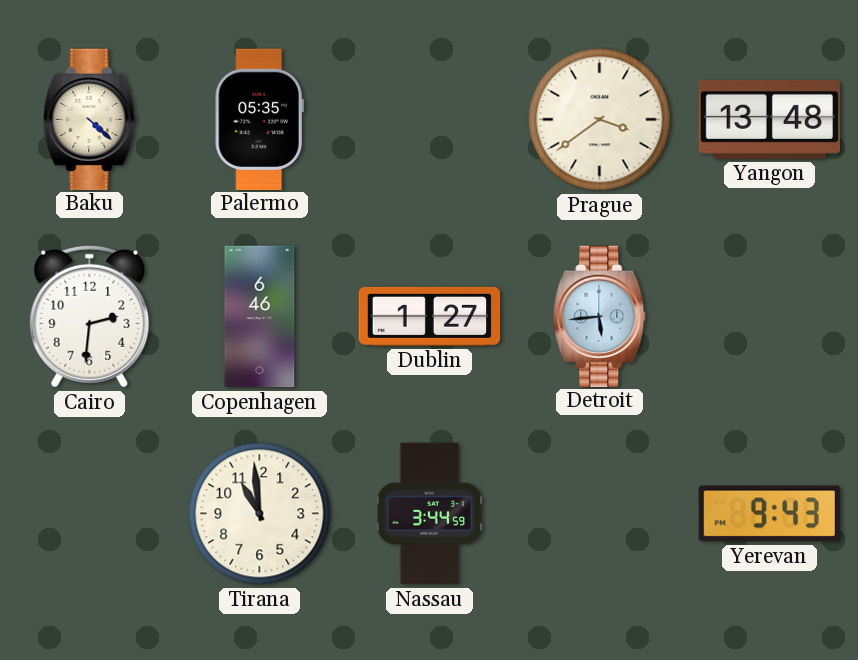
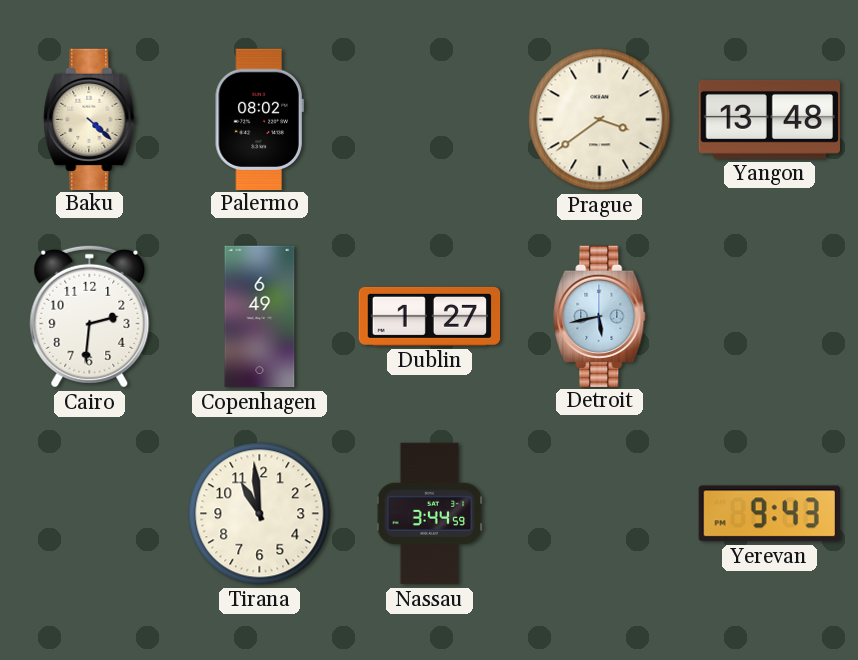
Palermo: 05:35 -> 08:02 (259, 119)
Copenhagen: 6:46 -> 6:49 (260, 317)
Detroit: 5:44 -> 5:43 (600, 316)
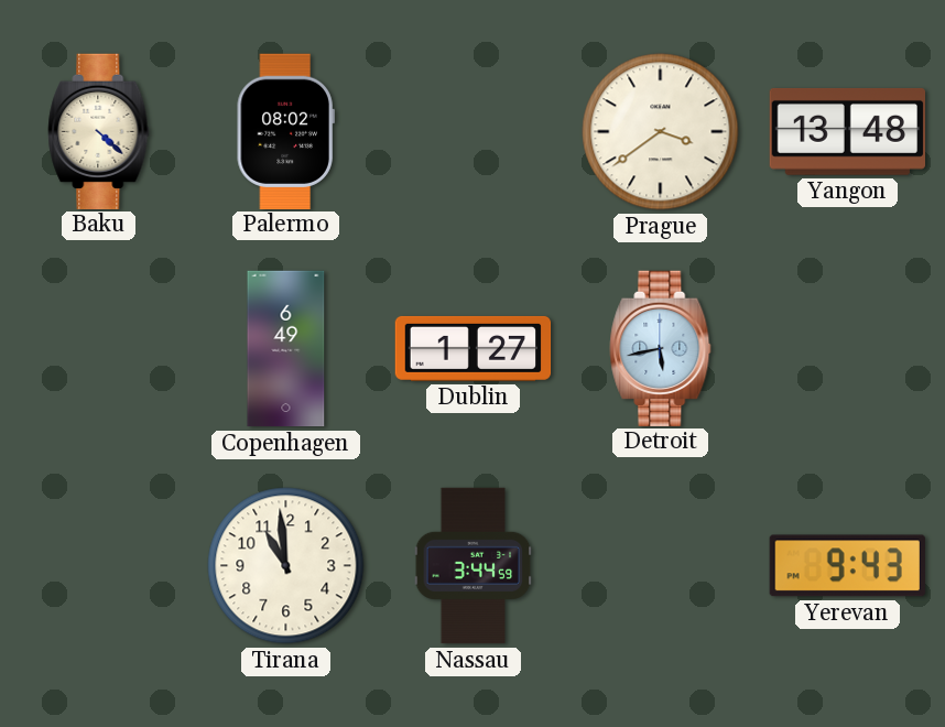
Cairo: 2:31 -> none (90, 316)
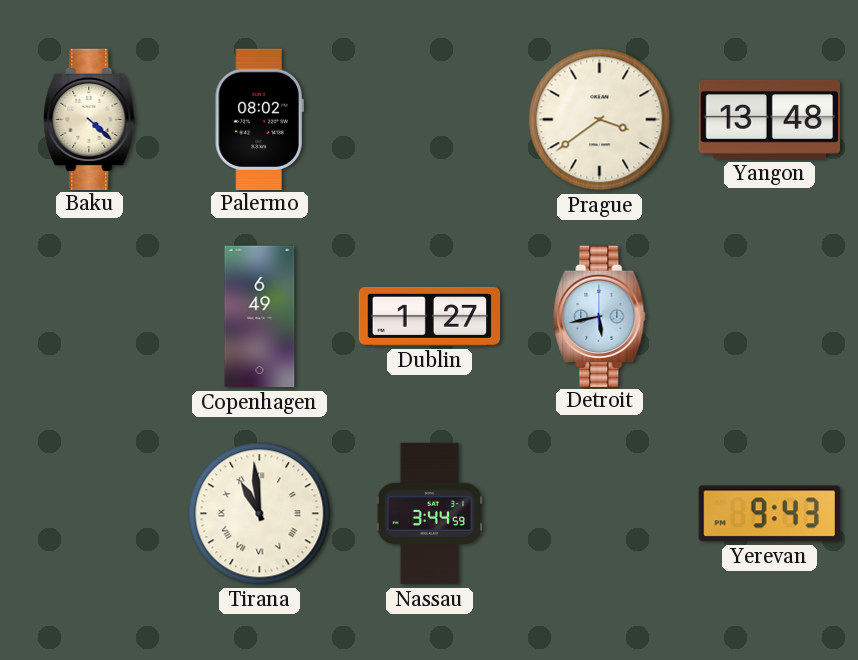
Tirana numerals: Arabic -> Roman (260, 514)
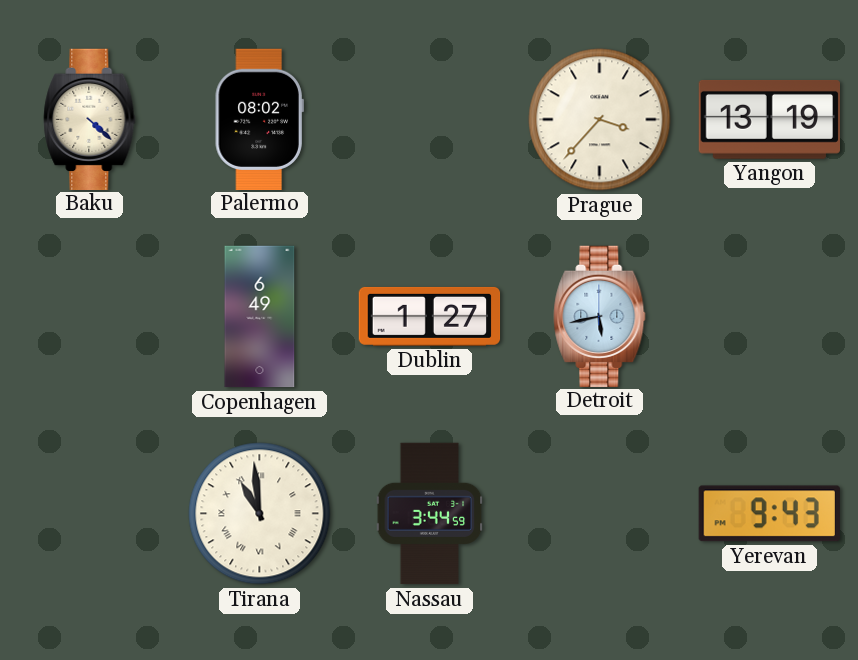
Prague: 3:39 -> 3:37 (600, 120)
Yangon: 13:48 -> 13:19 (769, 119)
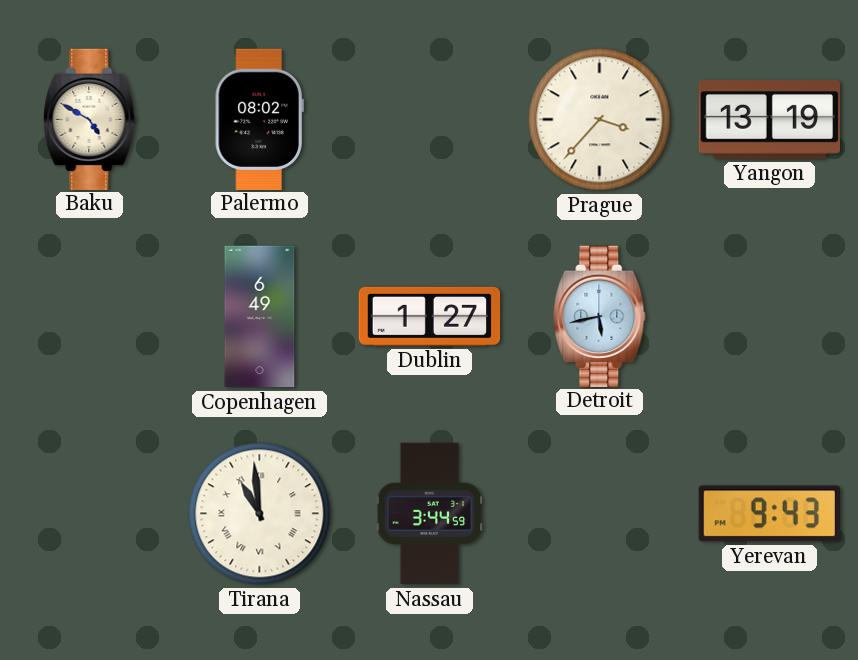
Baku: 4:22 -> 4:50 (90, 119)
